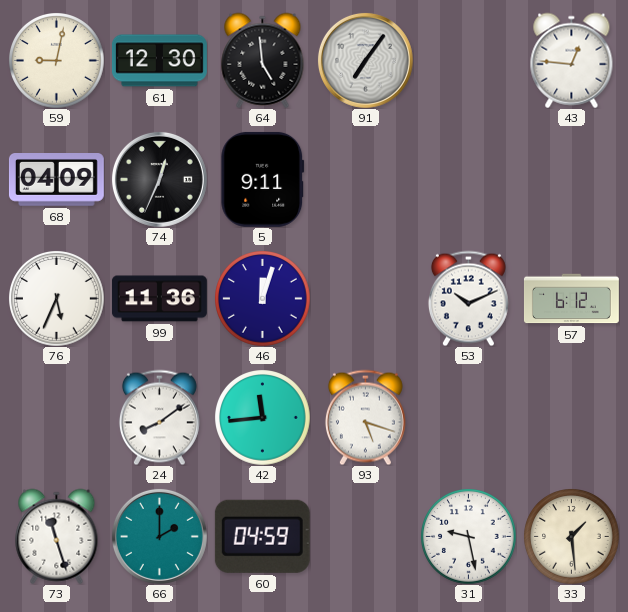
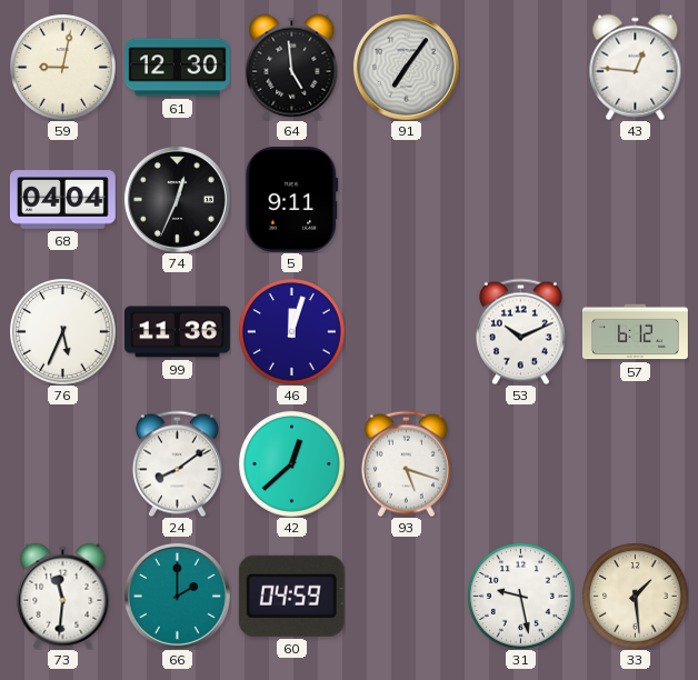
68: 04:09 -> 04:04 (62, 200)
42: 11:44 -> 12:38 (292, 464)
73: 11:27 -> 11:31 (63, 596)
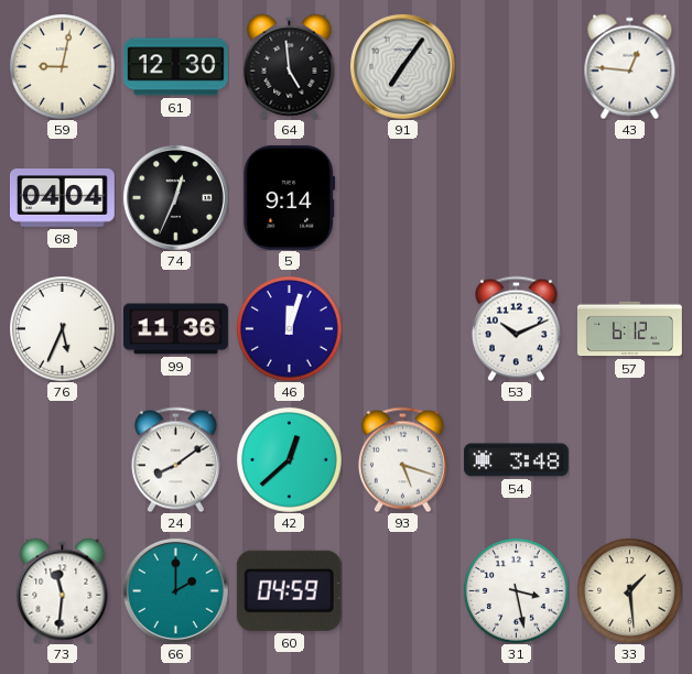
5: 9:11 -> 9:14 (290, 197)
54: none -> 3:48 (516, 460)
31: 9:28 -> 3:28 (517, 591)
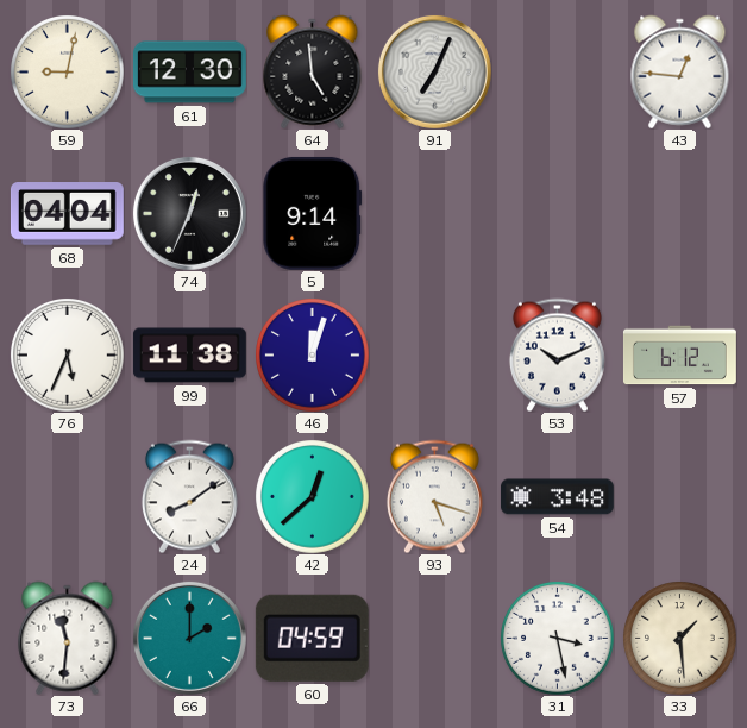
91: 7:06 -> 7:04 (434, 71)
99: 11:36 -> 11:38 (189, 356)
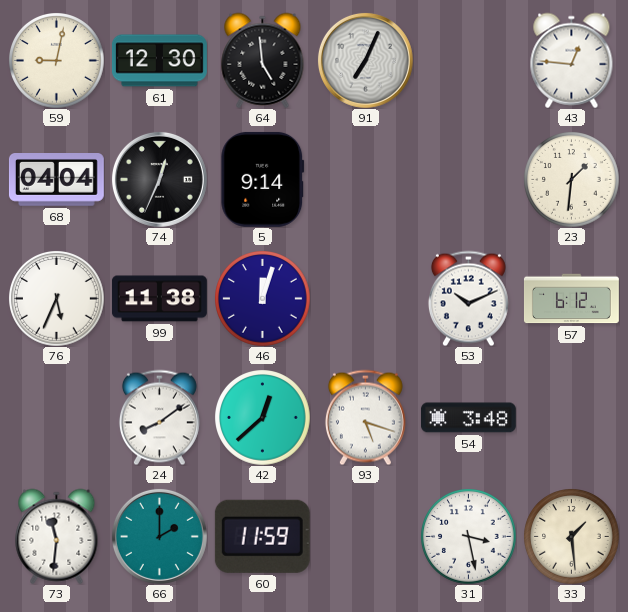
23: none -> 1:31 (572, 180)
60: 04:59 -> 11:59 (262, 536)
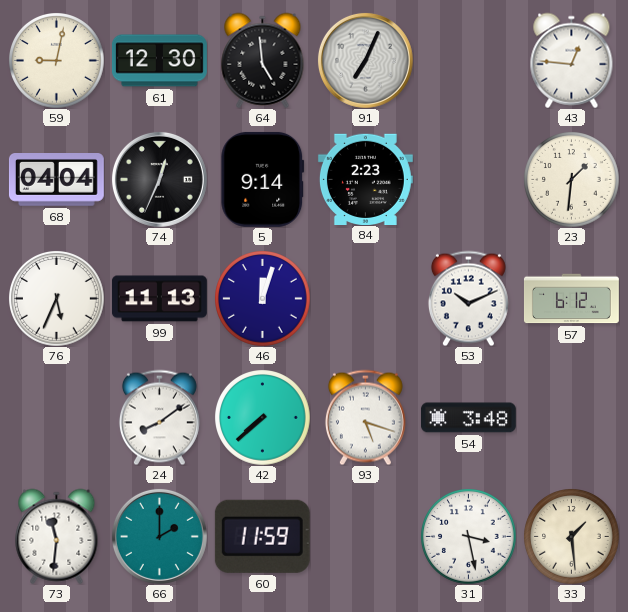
84: none -> 2:23 (365, 179)
99: 11:38 -> 11:13 (159, 299)
42: 12:38 -> 7:38 (263, 418)
